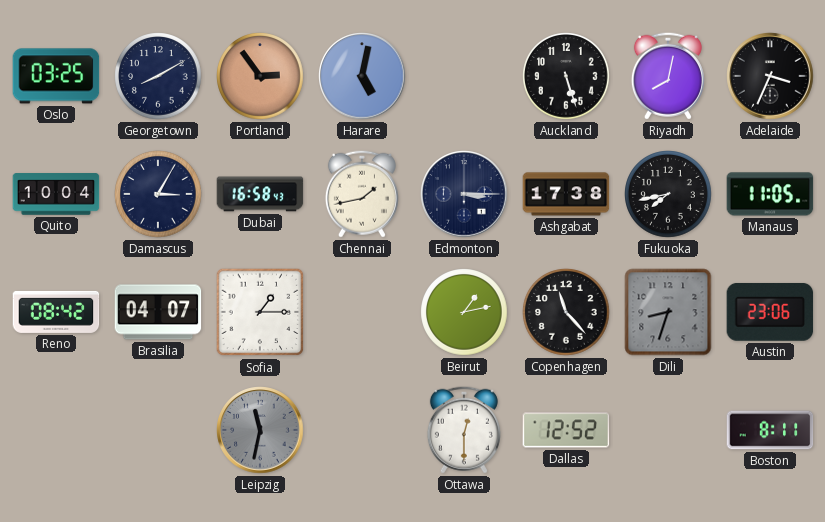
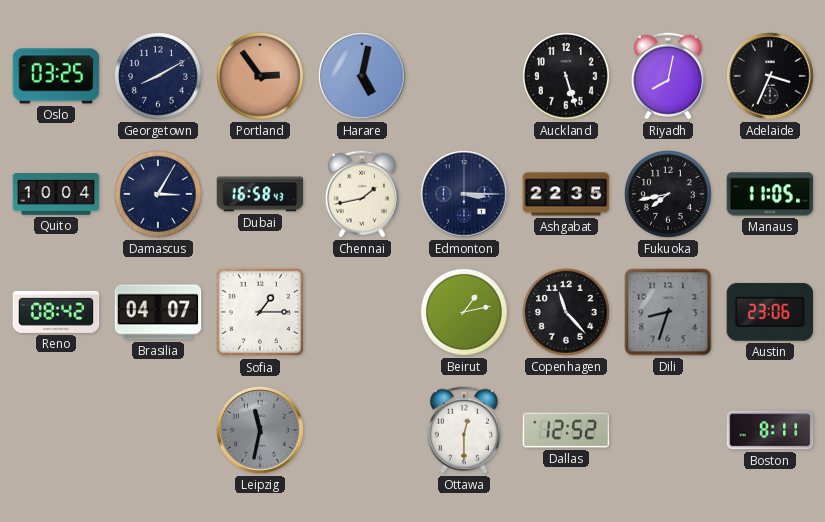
Ashgabat: 17:38 -> 22:35 (566, 194)
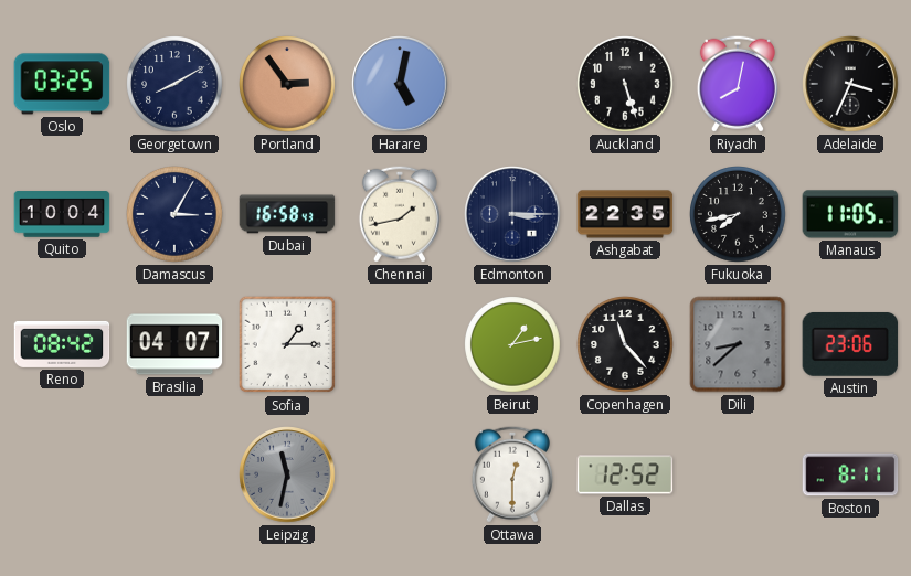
Dili: 8:33 -> 8:38 (738, 344)
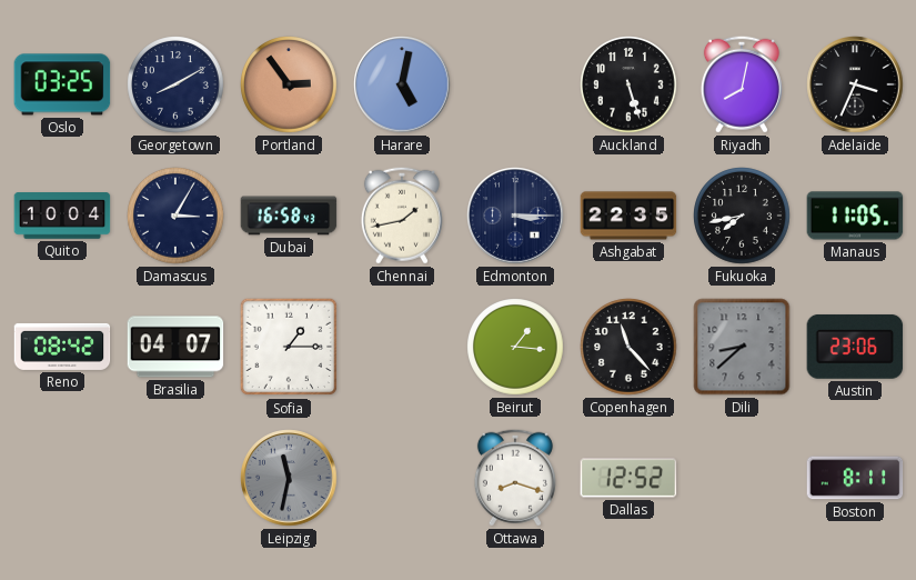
Beirut: 1:13 -> 1:16 (515, 347)
Ottawa: 12:30 -> 8:18 (515, 478)
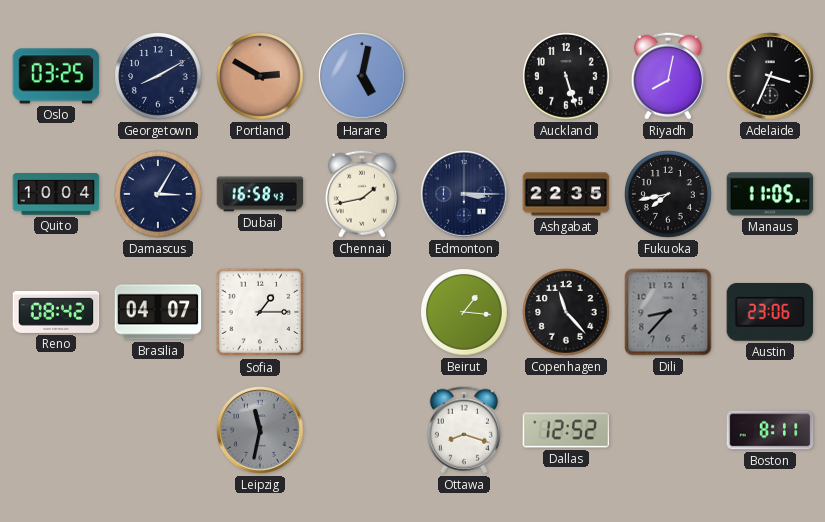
Portland: 2:54 -> 2:50 (260, 76)
Dili: 8:38 -> 8:37 (668, 312)
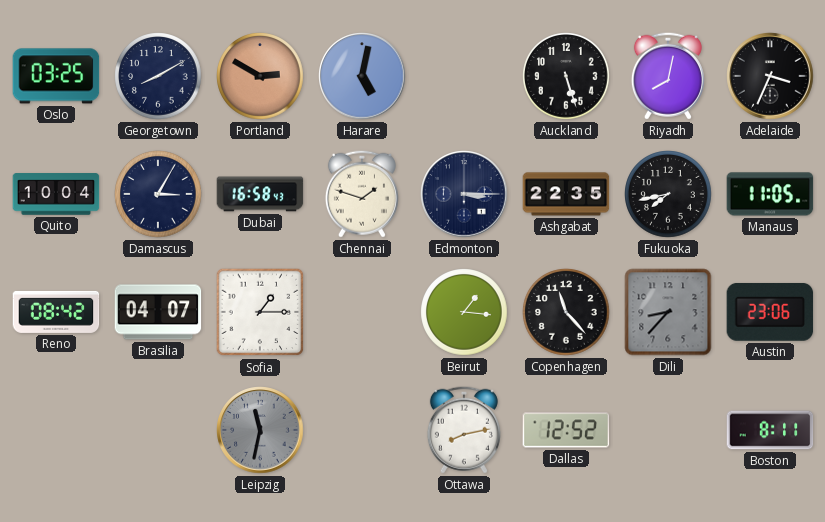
Chennai: 1:43 -> 1:48 (362, 194)
Ottawa: 8:18 -> 8:13 (464, 430)
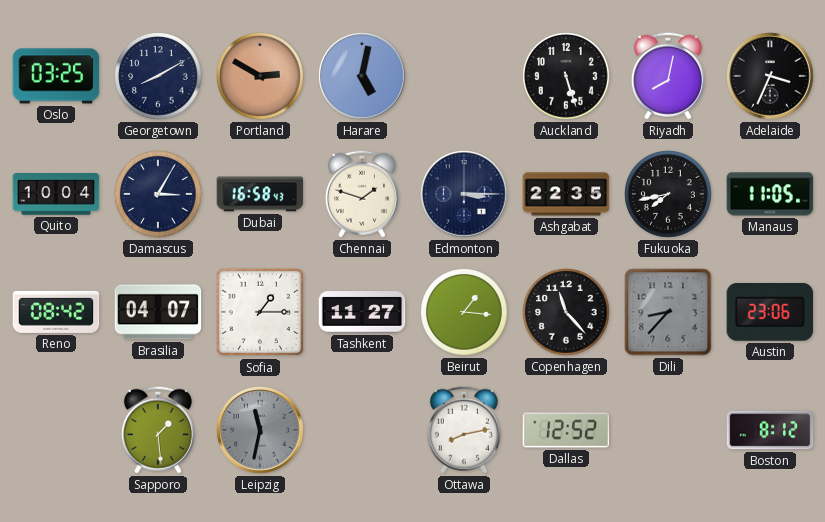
Tashkent: none -> 11:27 (362, 312)
Sapporo: none -> 1:29 (158, 430)
Boston: 8:11 -> 8:12 (770, 430)
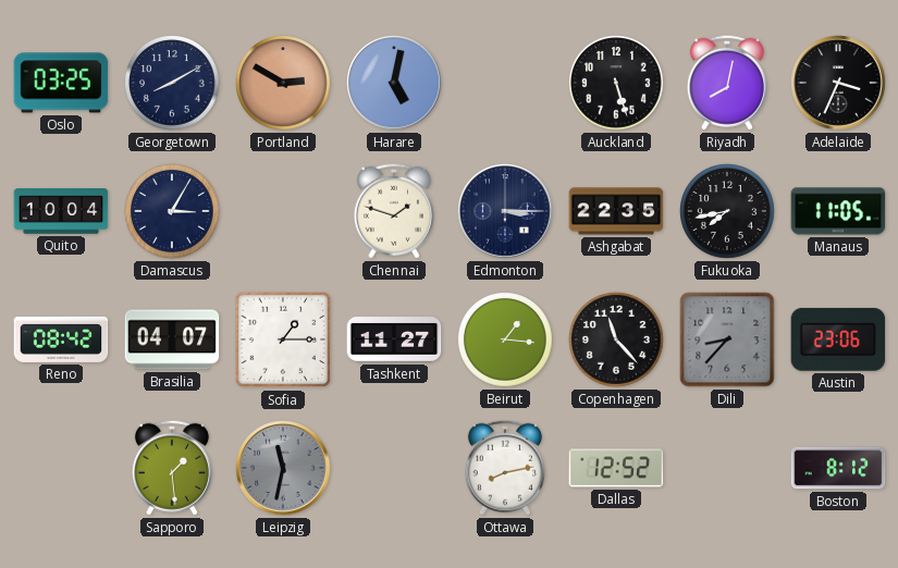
Dubai: 16:58 -> none (260, 194)
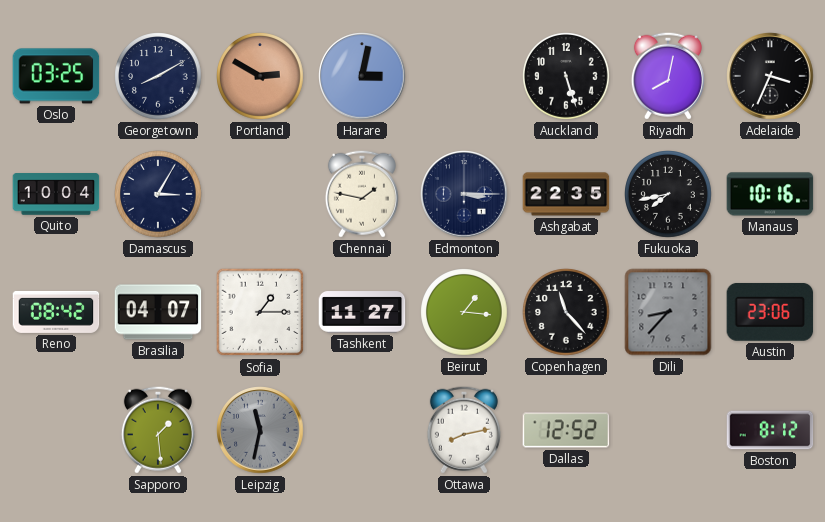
Harare: 5:02 -> 3:02 (362, 76)
Chennai: 1:48 -> 1:47 (362, 194)
Manaus: 11:05 -> 10:16 (770, 194)
